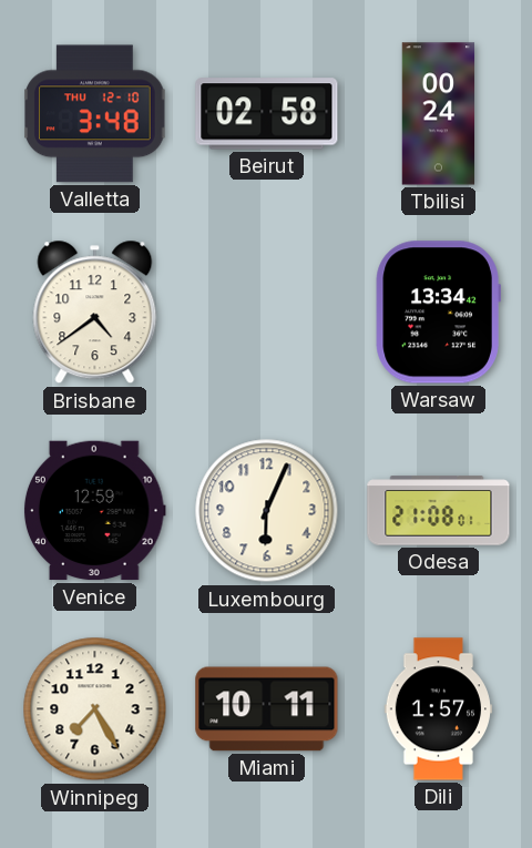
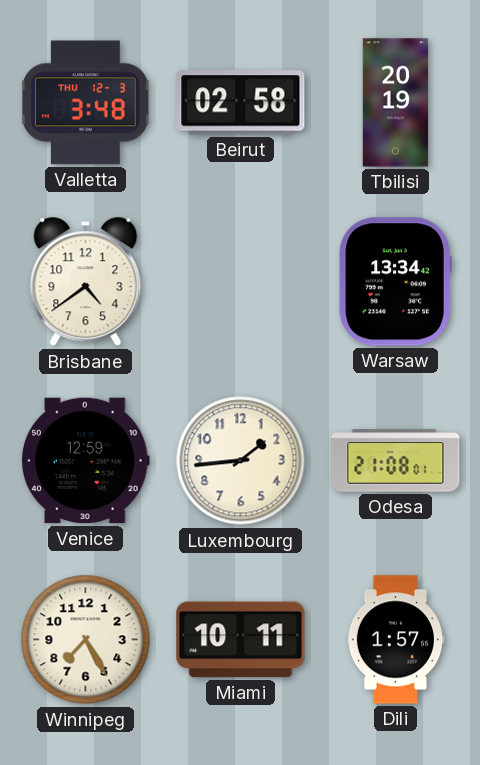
Valletta date: THU 12-10 -> THU 12-3 (86, 103)
Tbilisi: 00:24 -> 20:19 (396, 103)
Luxembourg: 6:04 -> 1:44 (241, 461)
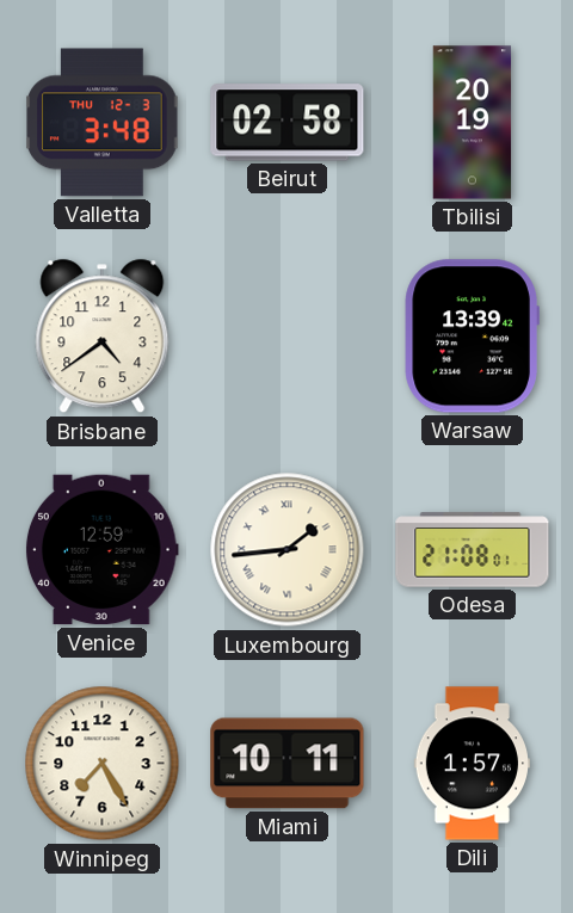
Warsaw: 13:34 -> 13:39 (472, 337)
Luxembourg numerals: Arabic -> Roman (288, 550)
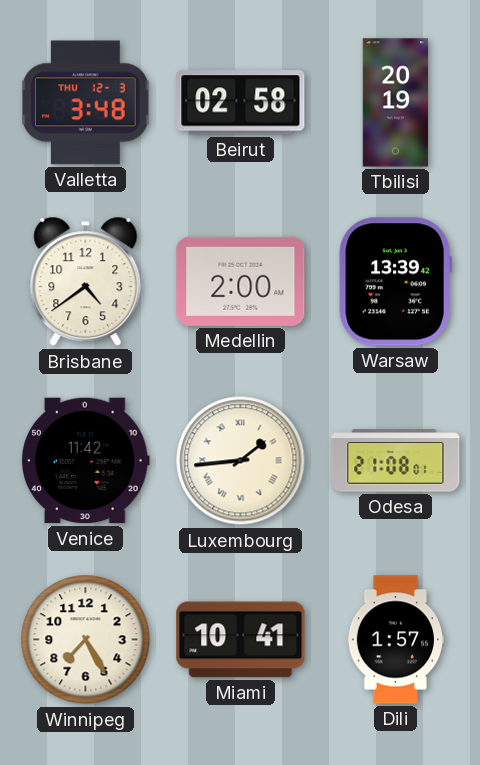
Medellin: none -> 2:00 (241, 281)
Venice: 12:59 -> 11:42 (85, 461)
Miami: 10:11 -> 10:41 (241, 640)
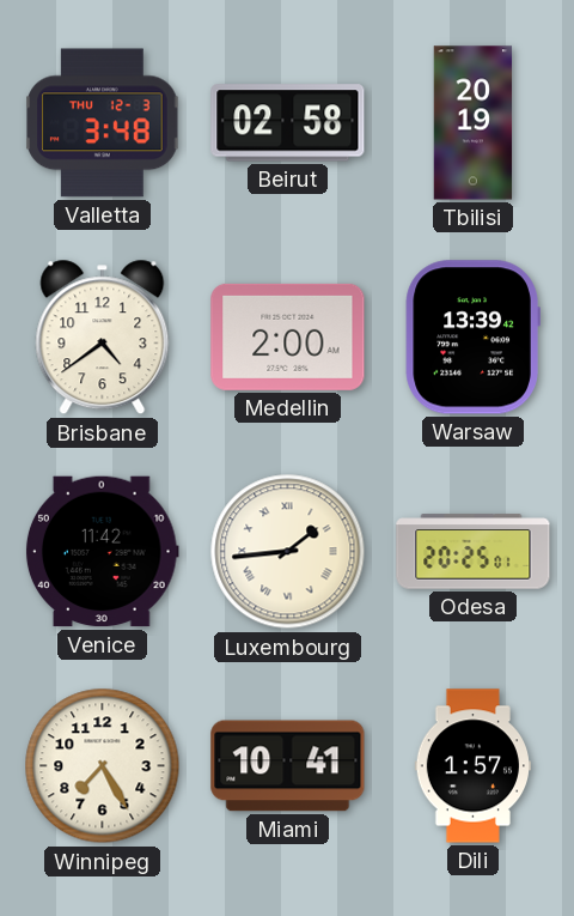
Odesa: 21:08 -> 20:25 (474, 552)
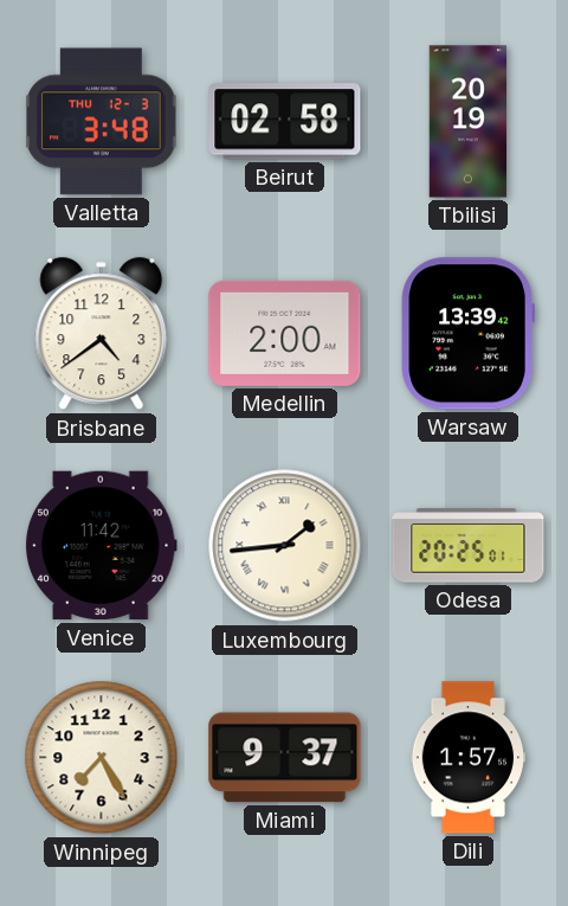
Miami: 10:41 -> 9:37 (285, 758)
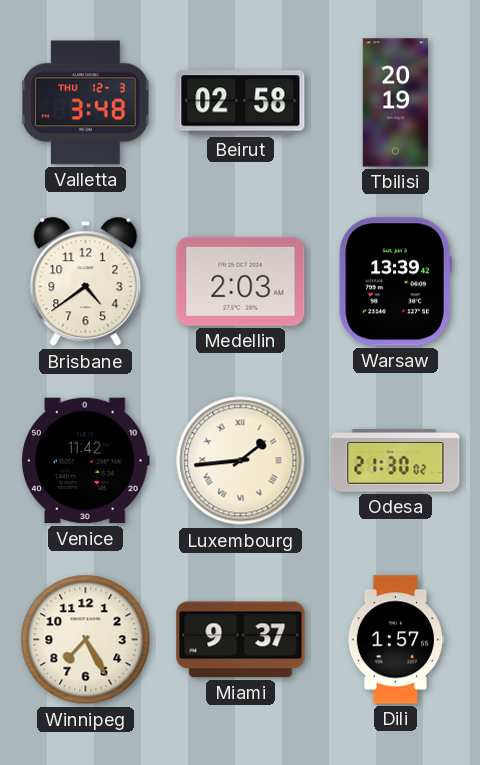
Medellin: 2:00 -> 2:03 (241, 281)
Odesa: 20:25 -> 21:30 (396, 461)
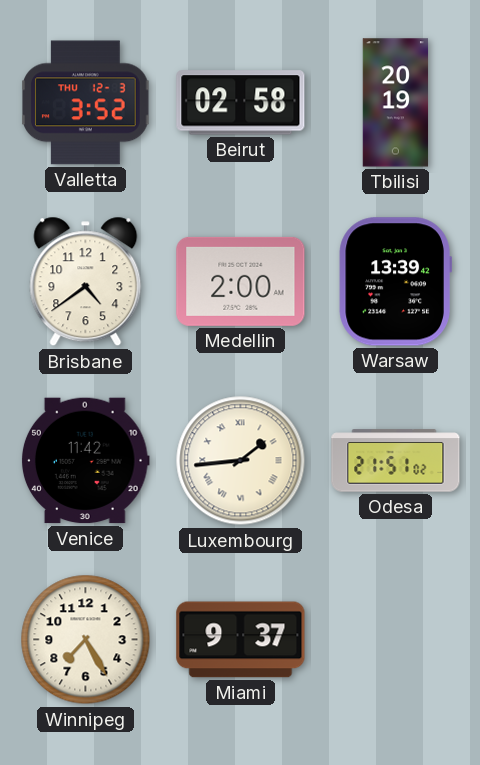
Valletta: 3:48 -> 3:52 (86, 103)
Medellin: 2:03 -> 2:00 (241, 281)
Odesa: 21:30 -> 21:51 (396, 461)
Dili: 1:57 -> none (395, 640)
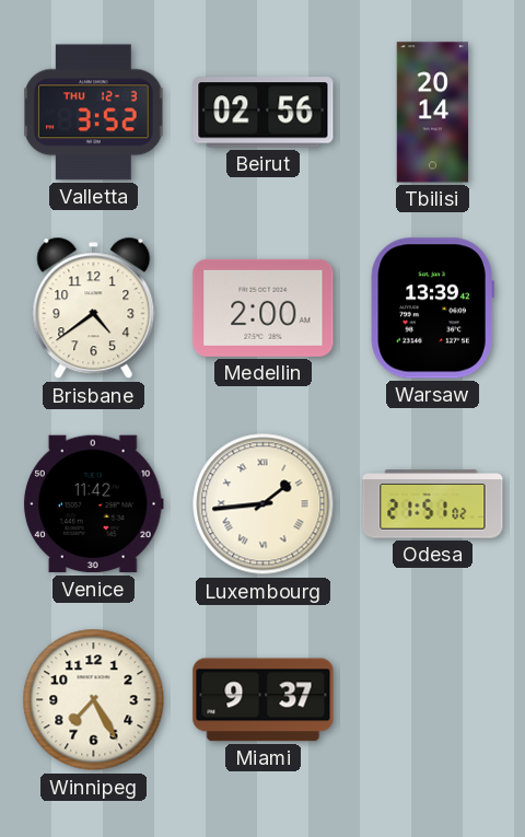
Beirut: 02:58 -> 02:56 (264, 113)
Tbilisi: 20:19 -> 20:14 (433, 113)
